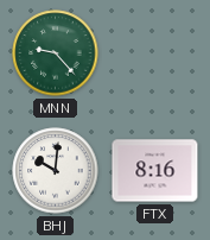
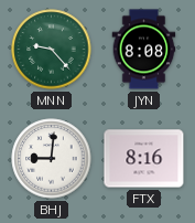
JYN: none -> 8:08 (144, 50)
BHJ: 10:01 -> 9:01 (52, 159)
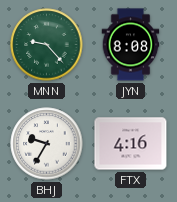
BHJ: 9:01 -> 9:35 (47, 144)
FTX: 8:16 -> 4:16 (131, 144)
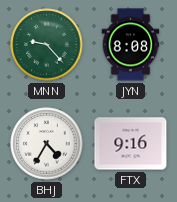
BHJ: 9:35 -> 4:35 (47, 144)
FTX: 4:16 -> 9:16 (131, 144)
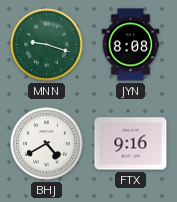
MNN: 9:23 -> 9:18 (47, 45)
BHJ: 4:35 -> 4:40 (47, 144)
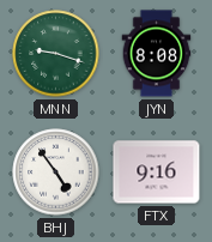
BHJ: 4:40 -> 4:54 (56, 173)
